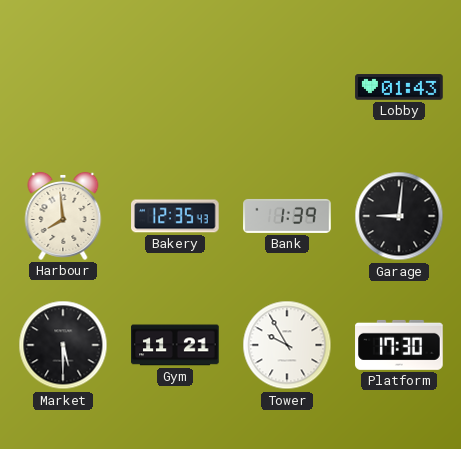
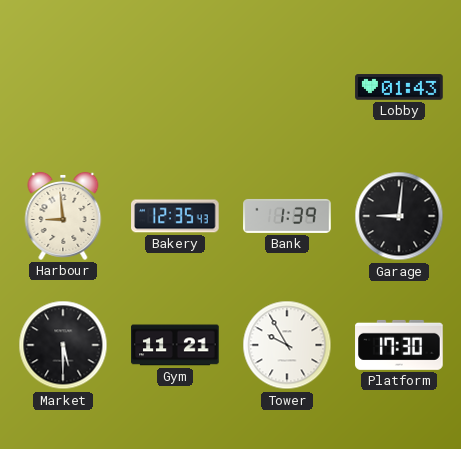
Harbour: 7:59 -> 8:59 (63, 216)
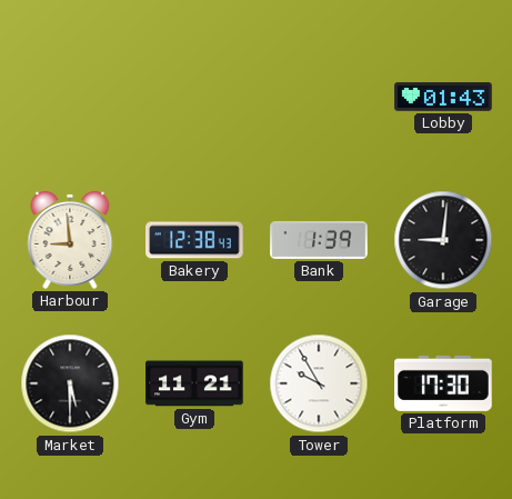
Bakery: 12:35 -> 12:38 (194, 240)
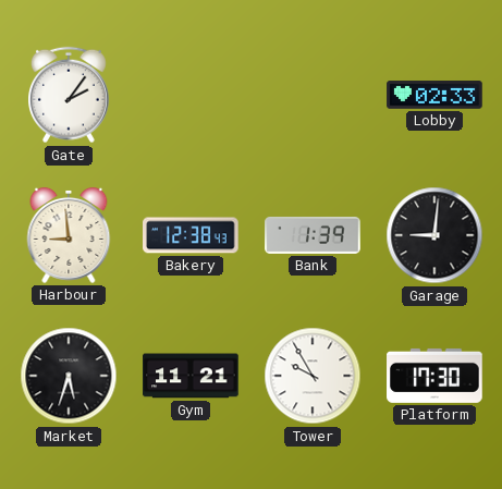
Gate: none -> 2:06 (70, 95)
Lobby: 01:43 -> 02:33 (434, 95)
Market: 5:30 -> 5:33 (69, 376)
